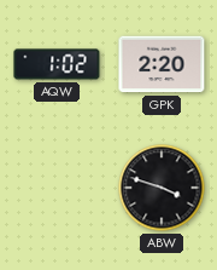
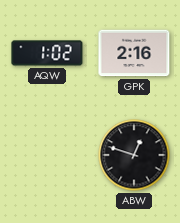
GPK: 2:20 -> 2:16 (134, 53)
ABW: 3:48 -> 12:48 (134, 155)
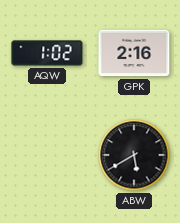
ABW: 12:48 -> 5:40 (134, 155)
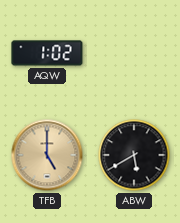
GPK: 2:16 -> none (134, 53)
TFB: none -> 5:00 (47, 155)
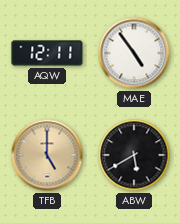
AQW: 1:02 -> 12:11 (47, 53)
MAE: none -> 4:54 (134, 53)
